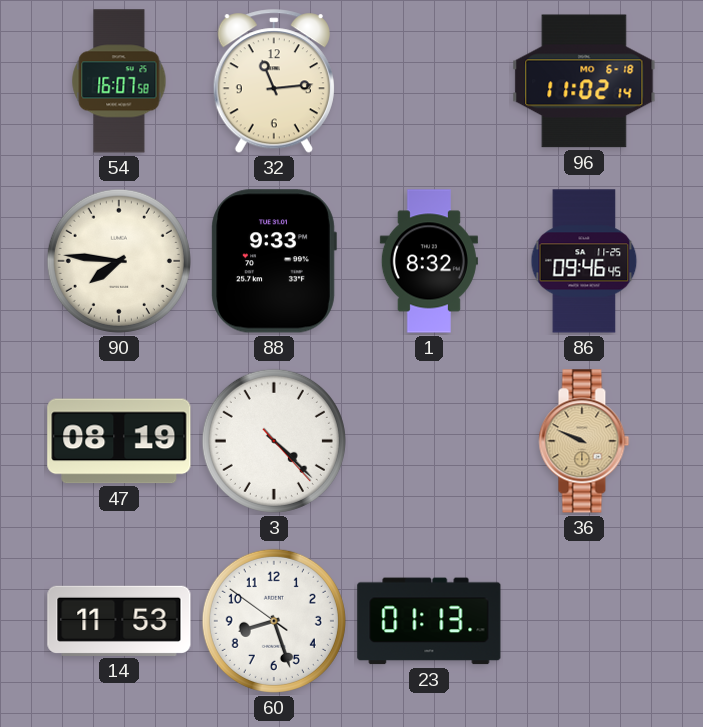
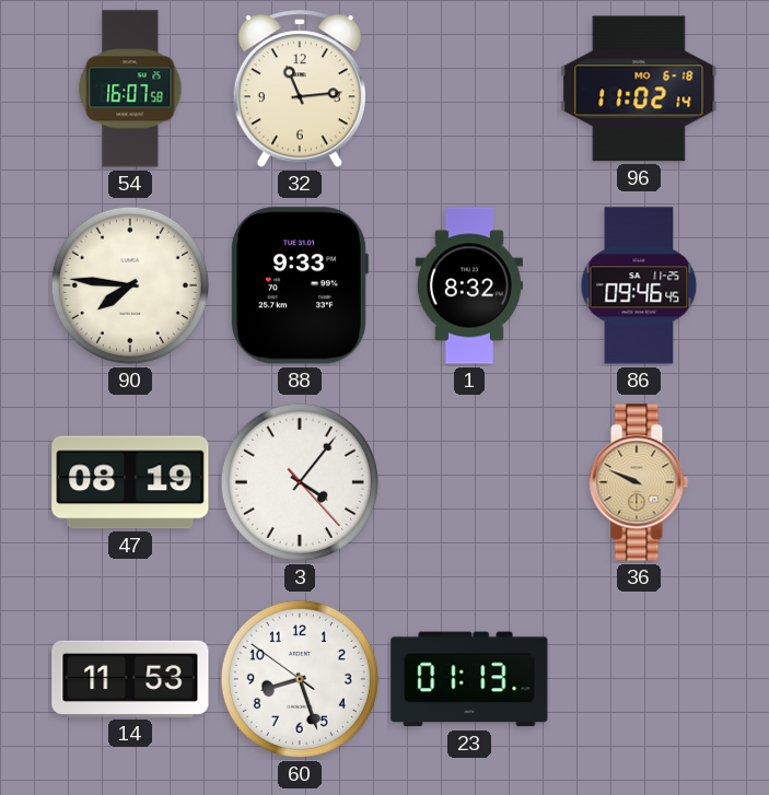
3: 4:22 -> 4:06 (300, 482)
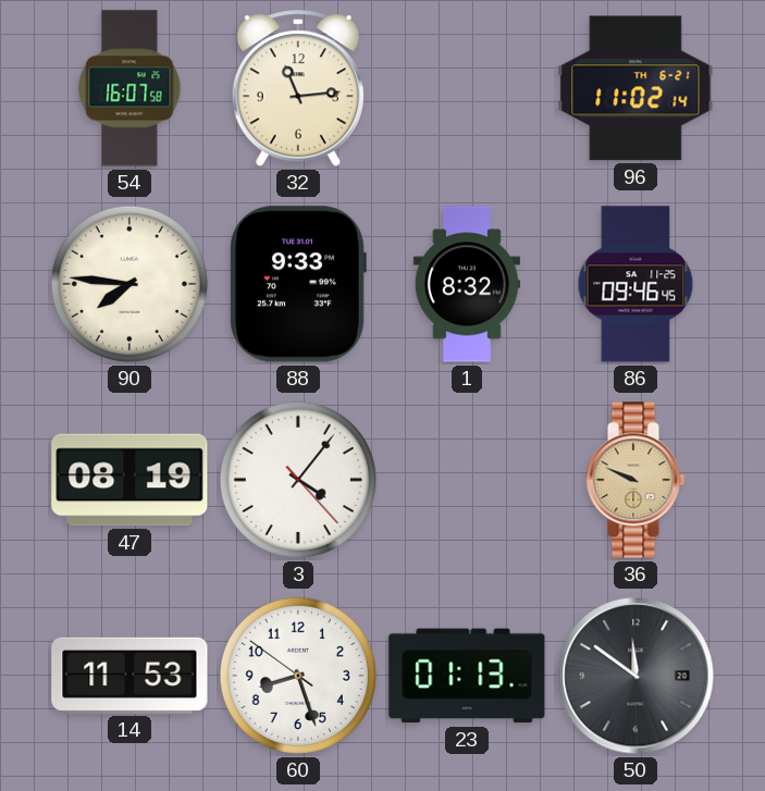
96 date: MO 6-18 -> TH 6-21 (636, 88)
50: none -> 11:51 (636, 676)
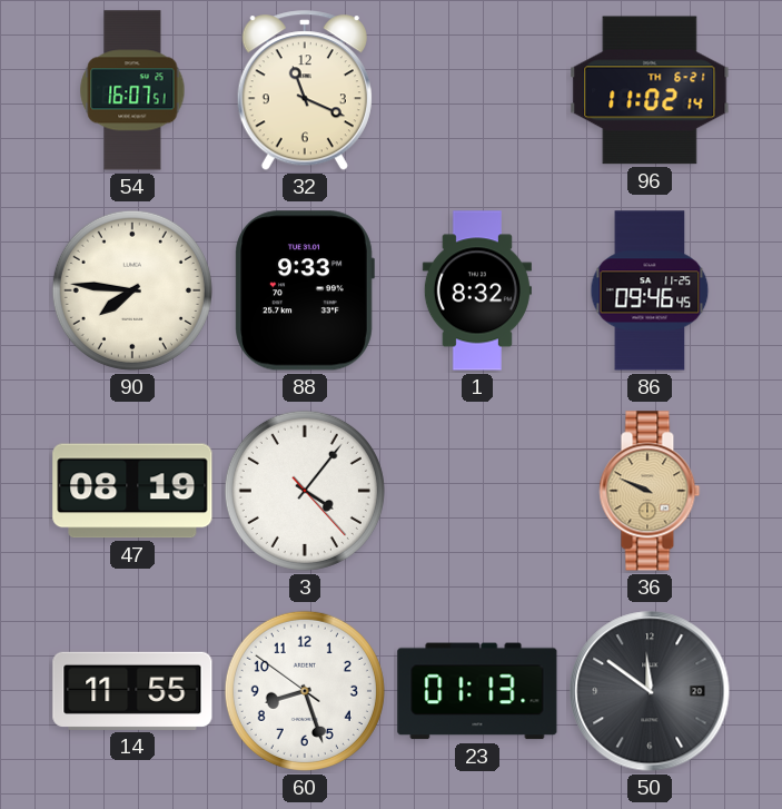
54: 16:07:58 -> 16:07:51 (132, 90)
32: 11:14 -> 11:19 (305, 91)
14: 11:53 -> 11:55 (132, 691)
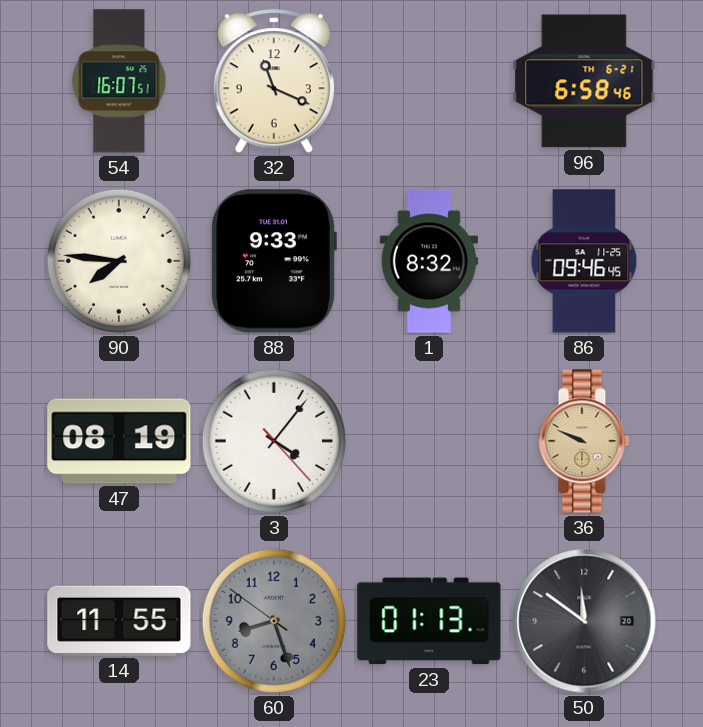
96: 11:02 -> 6:58 (584, 81)
60 dial: white -> grey (274, 621)
